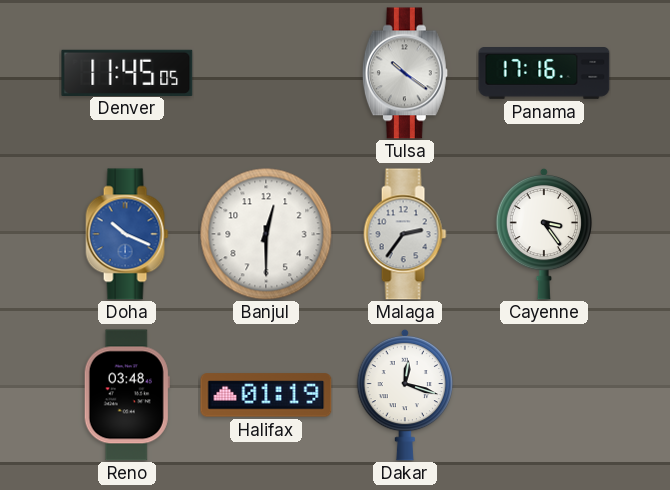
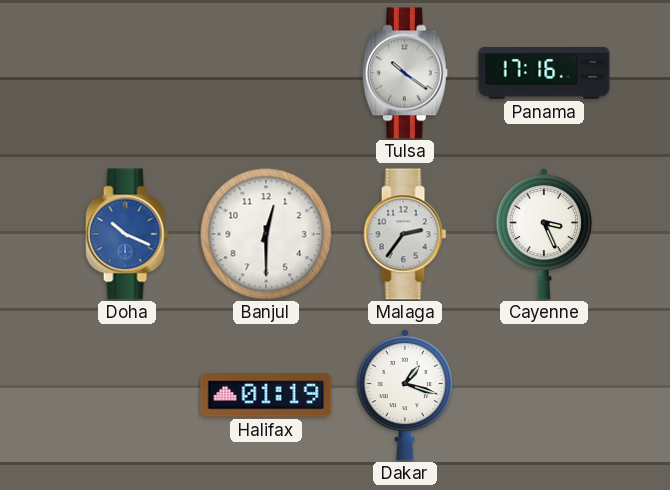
Denver: 11:45 -> none (127, 72)
Cayenne: 3:24 -> 3:26 (543, 234)
Reno: 03:48 -> none (127, 395)
Dakar: 12:18 -> 1:18 (404, 395)
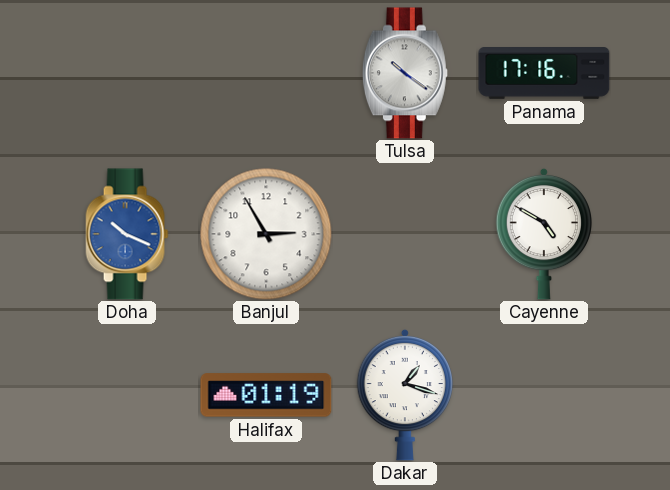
Banjul: 12:30 -> 2:55 (266, 234)
Malaga: 2:36 -> none (405, 234)
Cayenne: 3:26 -> 4:50 (543, 234)
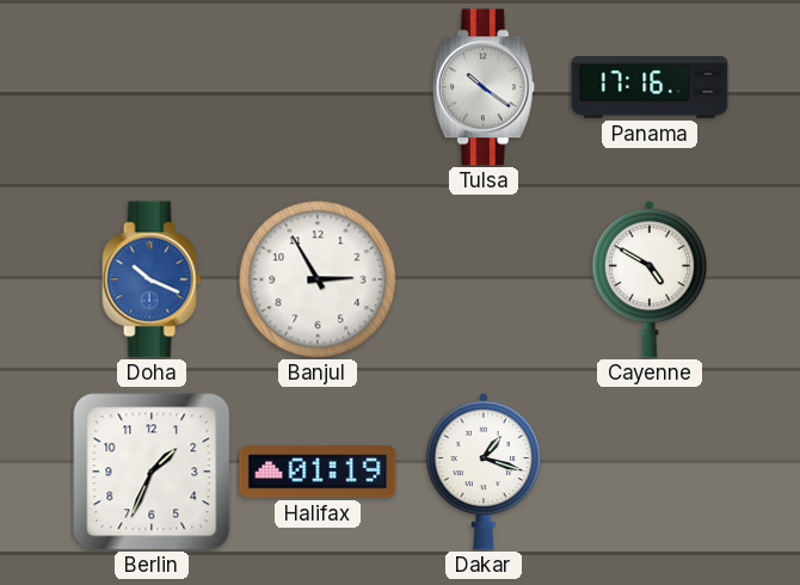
Berlin: none -> 1:34 (152, 472)
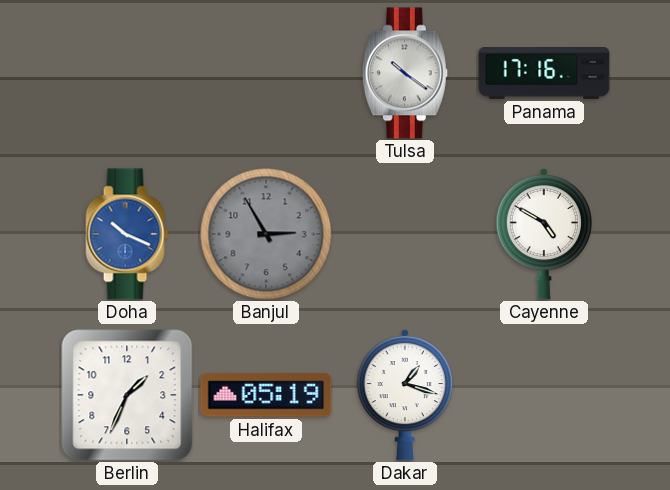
Banjul dial: white -> grey (266, 234)
Halifax: 01:19 -> 05:19 (266, 395)
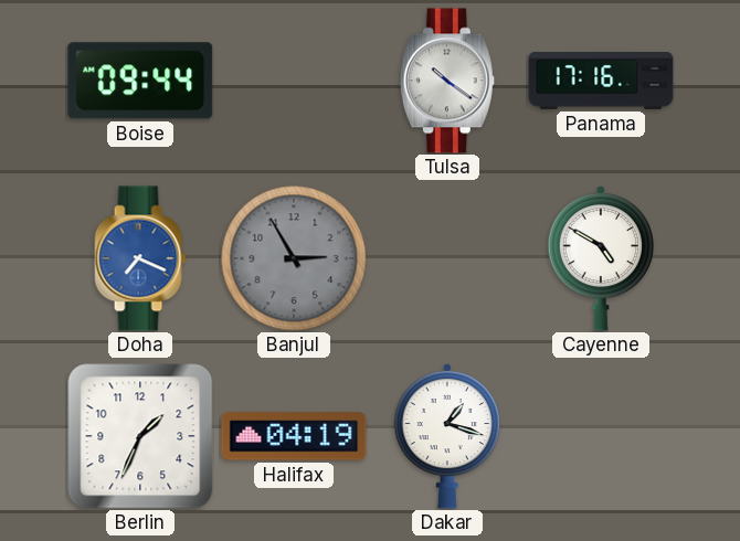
Boise: none -> 09:44 (140, 81)
Doha: 10:19 -> 7:19 (140, 258)
Halifax: 05:19 -> 04:19 (294, 436)
